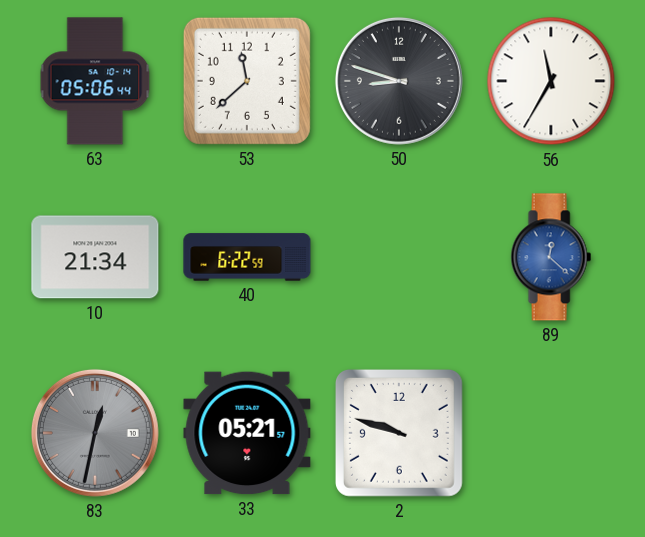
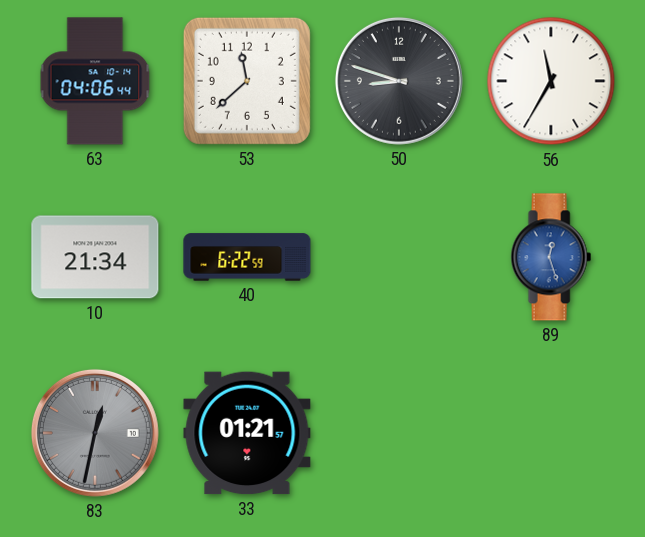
63: 05:06 -> 04:06 (95, 81)
89: 12:22 -> 12:27 (551, 257)
33: 05:21 -> 01:21 (247, 433)
2: 9:48 -> none (399, 433)
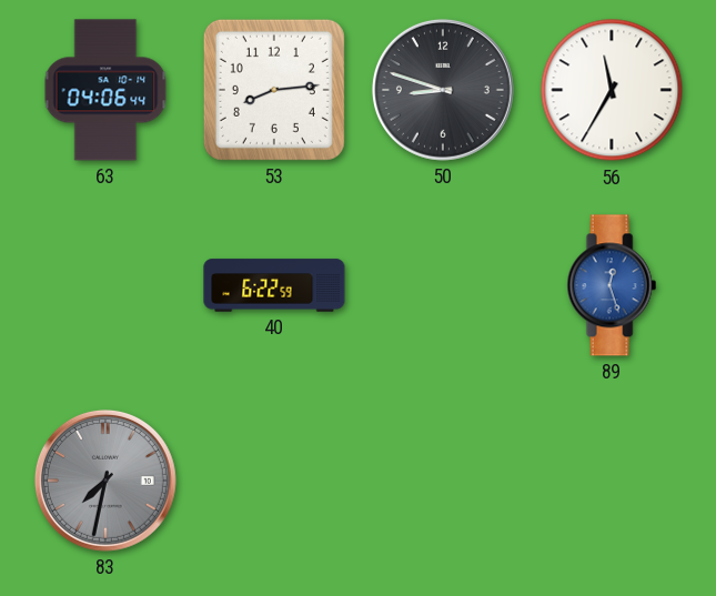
53: 11:38 -> 8:14 (274, 90)
10: 21:34 -> none (95, 257)
83: 12:32 -> 7:32 (105, 481)
33: 01:21 -> none (247, 433)
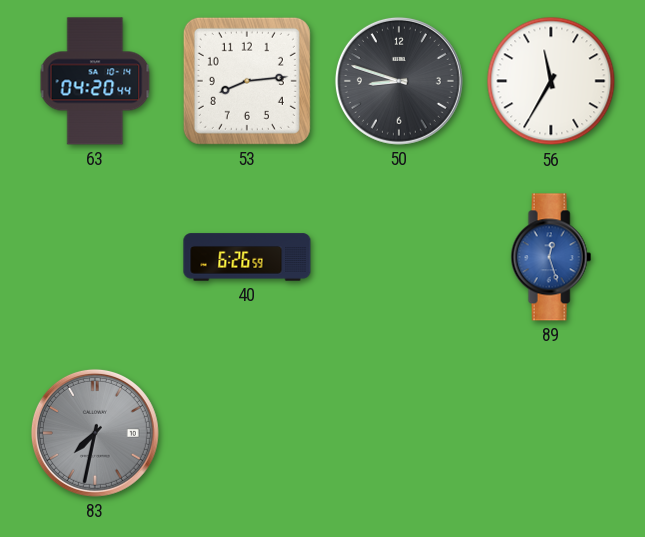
63: 04:06 -> 04:20 (95, 81)
40: 6:22 -> 6:26 (247, 257)
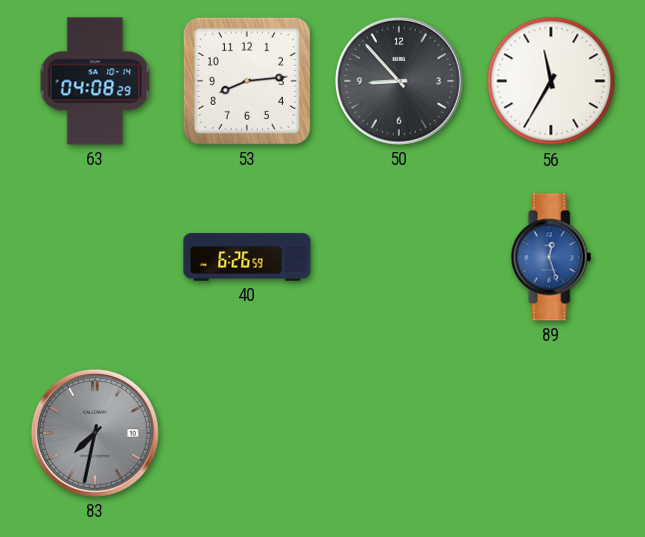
63: 04:20 -> 04:08 (95, 81)
50: 8:48 -> 8:53 (399, 81)
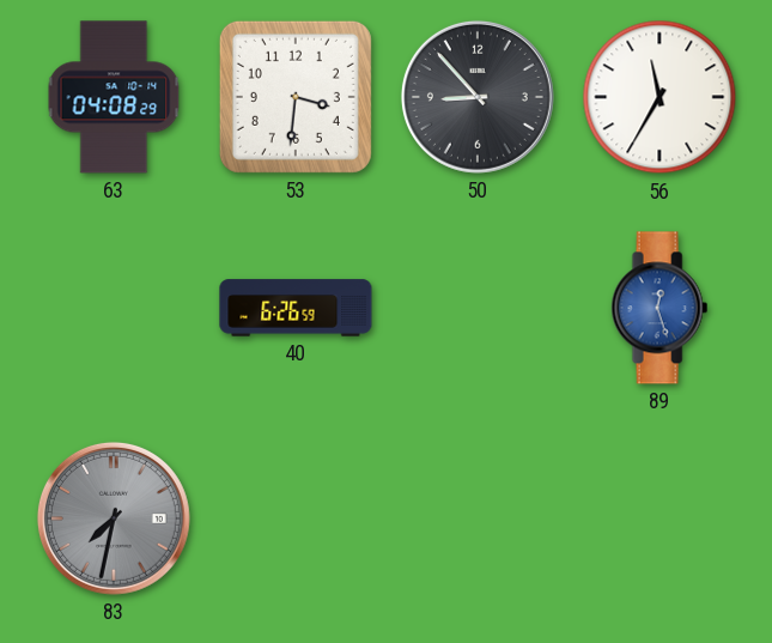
53: 8:14 -> 3:31 (296, 97)
